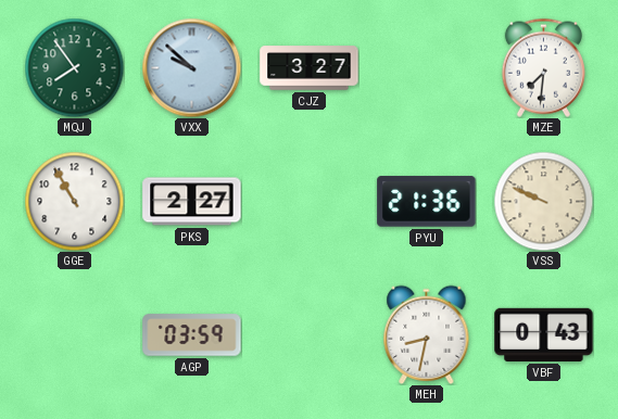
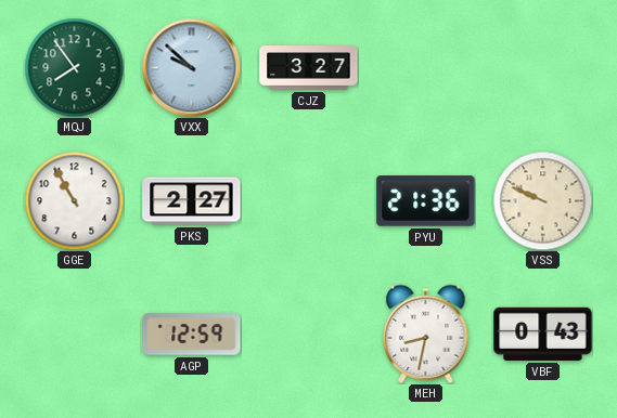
MZE: 7:31 -> none (543, 67)
AGP: 03:59 -> 12:59 (192, 335)
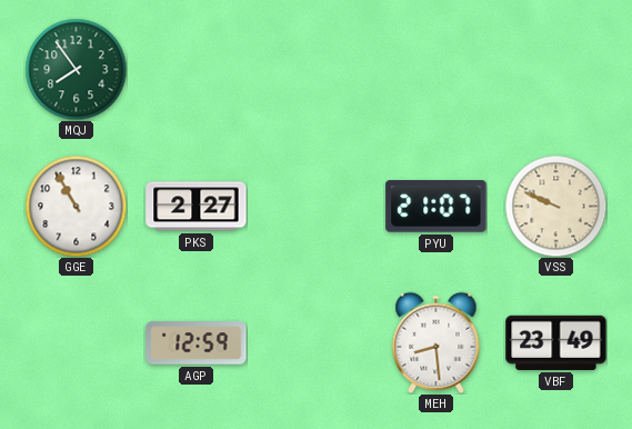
VXX: 9:52 -> none (191, 67)
CJZ: 3:27 -> none (309, 68)
PYU: 21:36 -> 21:07 (437, 207)
MEH: 8:32 -> 8:29 (437, 342)
VBF: 0:43 -> 23:49 (556, 342)
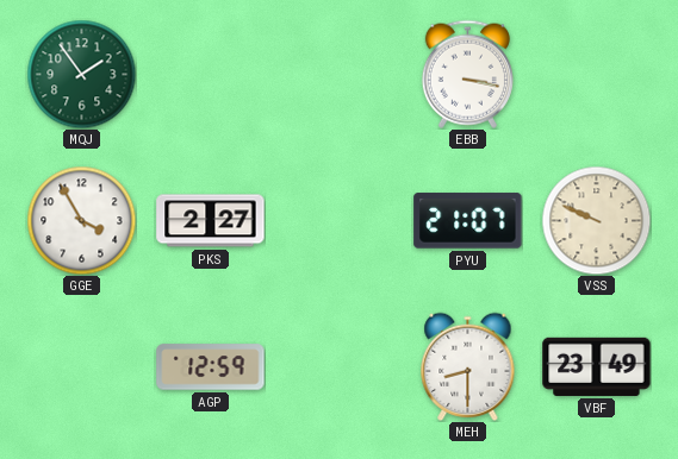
MQJ: 7:54 -> 1:54 (81, 74)
EBB: none -> 3:17 (467, 74)
GGE: 10:55 -> 3:55 (81, 220)
MEH: 8:29 -> 8:30 (468, 366)
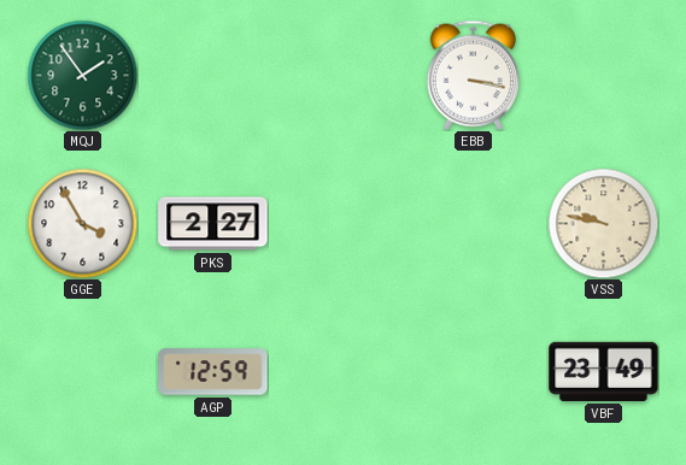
PYU: 21:07 -> none (468, 221)
VSS: 9:49 -> 9:47 (603, 223)
MEH: 8:30 -> none (468, 366)
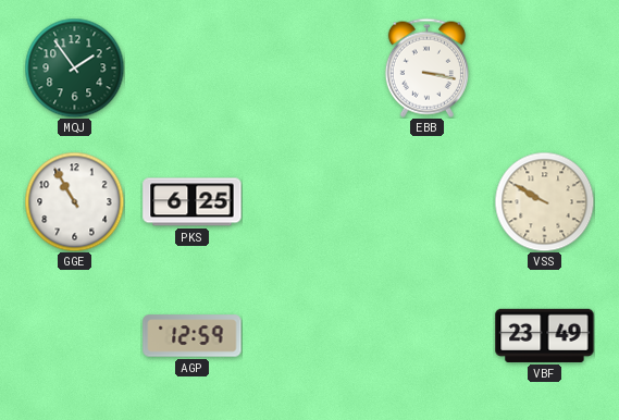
GGE: 3:55 -> 10:55 (74, 201)
PKS: 2:27 -> 6:25 (193, 202)
VSS: 9:47 -> 9:50 (544, 201)
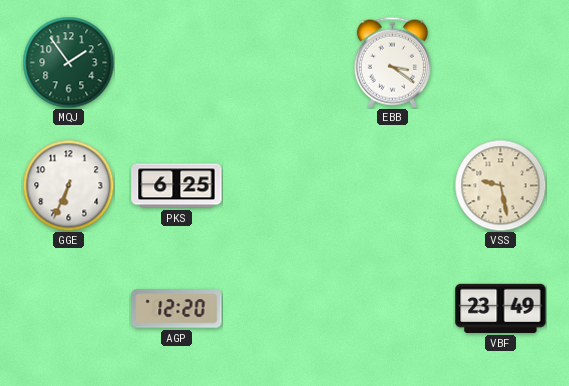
EBB: 3:17 -> 3:21 (392, 62)
GGE: 10:55 -> 6:34 (68, 185)
VSS: 9:50 -> 9:28 (500, 185)
AGP: 12:59 -> 12:20 (177, 309)
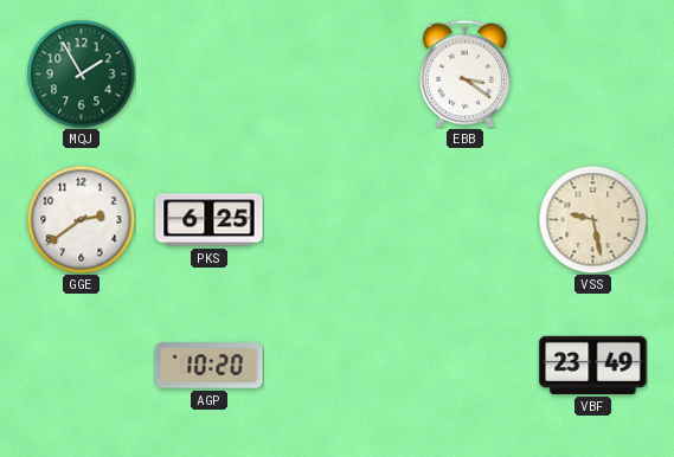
MQJ: 1:54 -> 1:55 (81, 73)
GGE: 6:34 -> 2:39 (81, 219)
AGP: 12:20 -> 10:20 (210, 366)
